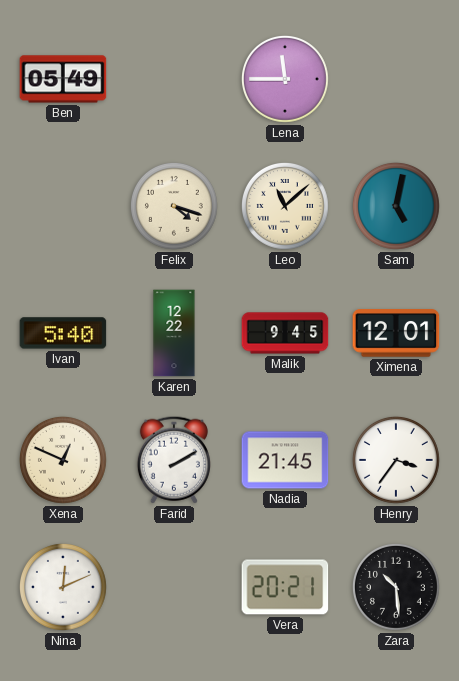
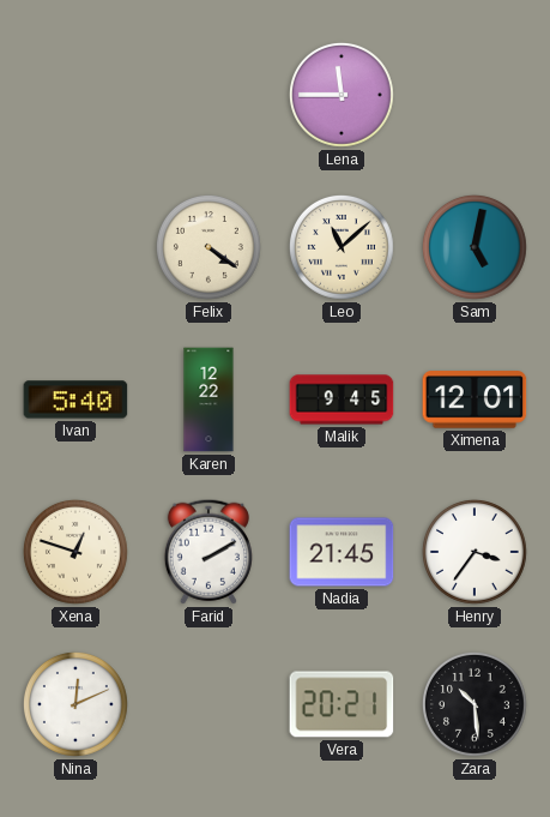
Ben: 05:49 -> none (63, 79)
Felix: 4:18 -> 4:21 (208, 247)
Xena: 12:49 -> 12:48 (75, 552)
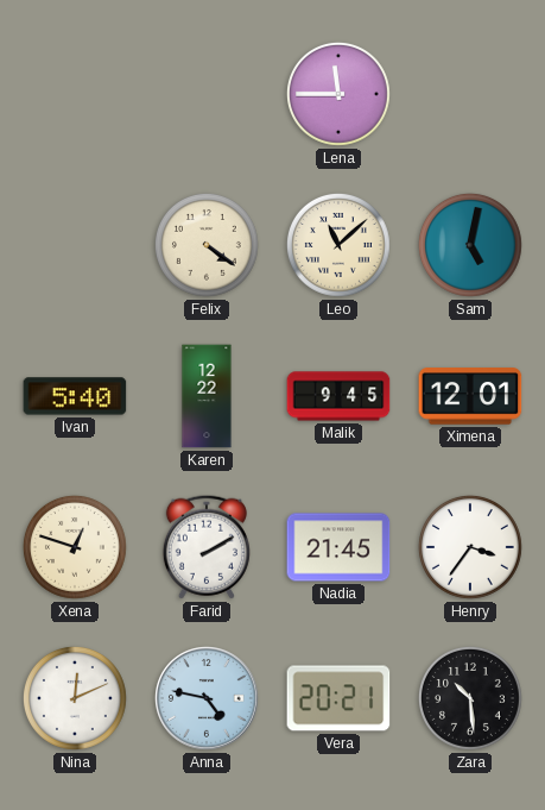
Anna: none -> 4:47 (208, 699)
